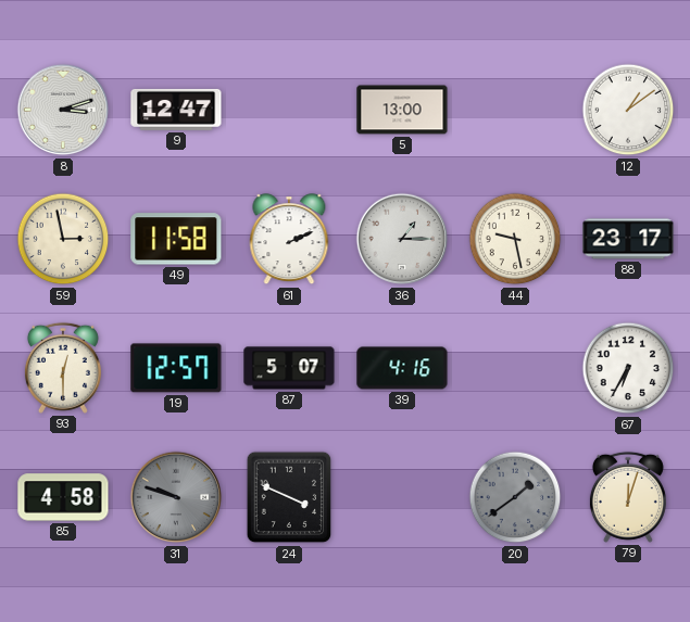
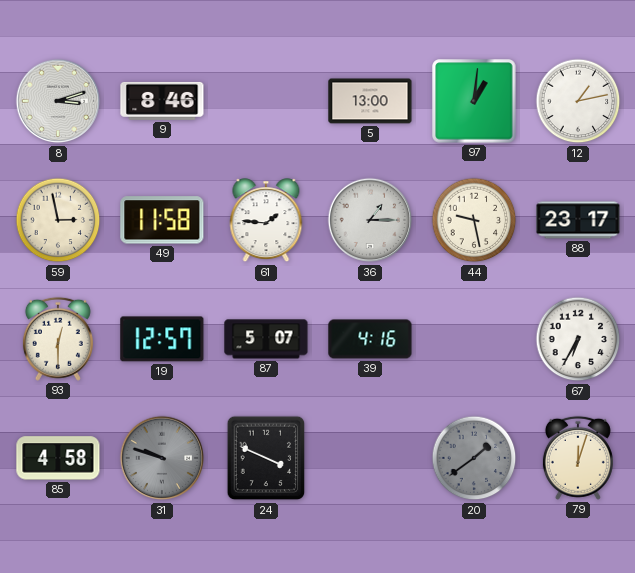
9: 12:47 -> 8:46 (162, 101)
97: none -> 1:01 (474, 101)
12: 1:09 -> 1:13 (578, 101)
61: 2:11 -> 1:46 (266, 221)
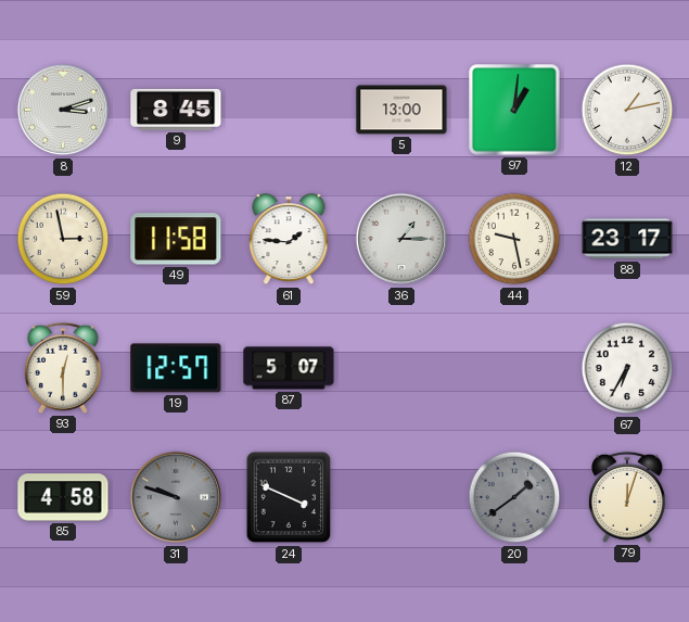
9: 8:46 -> 8:45 (176, 110)
39: 4:16 -> none (370, 339)
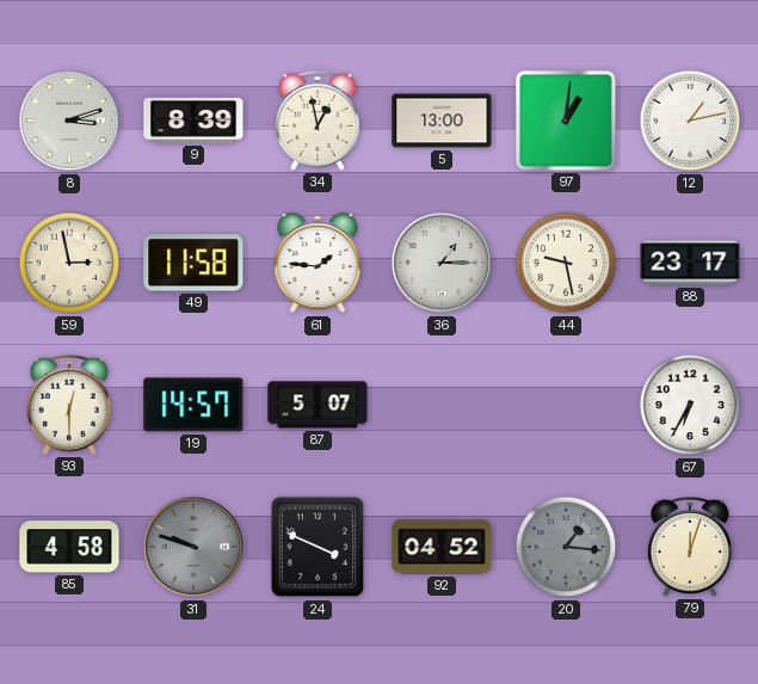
9: 8:45 -> 8:39 (193, 121)
34: none -> 12:58 (318, 121)
19: 12:57 -> 14:57 (193, 405)
92: none -> 04:52 (442, 547)
20: 1:39 -> 1:16 (566, 547)
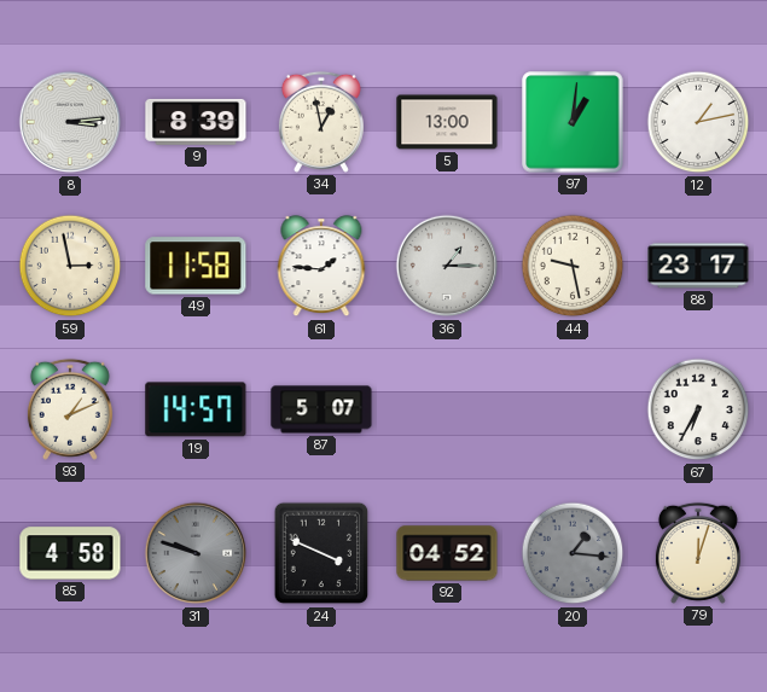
8: 3:12 -> 3:14 (70, 122)
93: 12:30 -> 1:11 (70, 409)
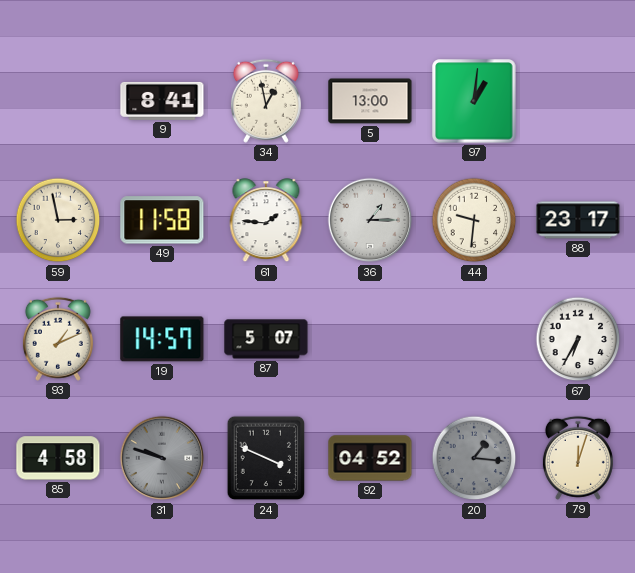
8: 3:14 -> none (70, 122)
9: 8:39 -> 8:41 (162, 101)
12: 1:13 -> none (698, 122)
44: 9:28 -> 9:31 (474, 220)
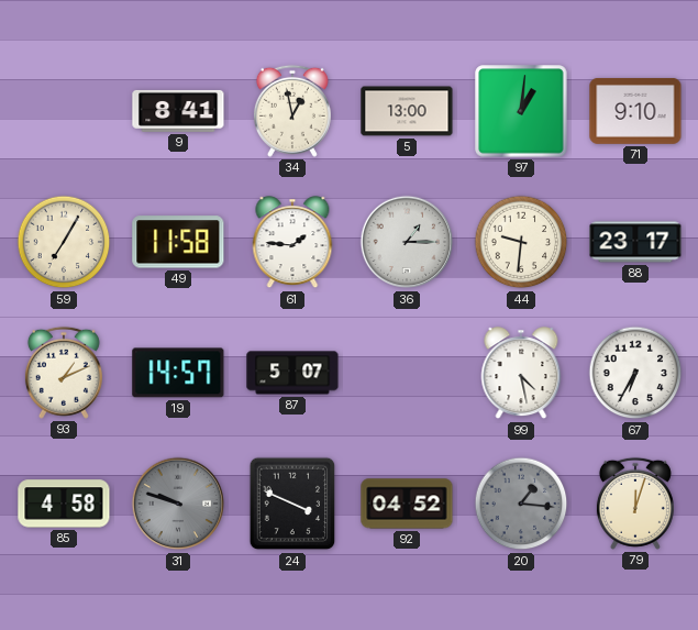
71: none -> 9:10 (635, 111)
59: 2:58 -> 7:05 (64, 242)
99: none -> 4:28 (521, 374)
